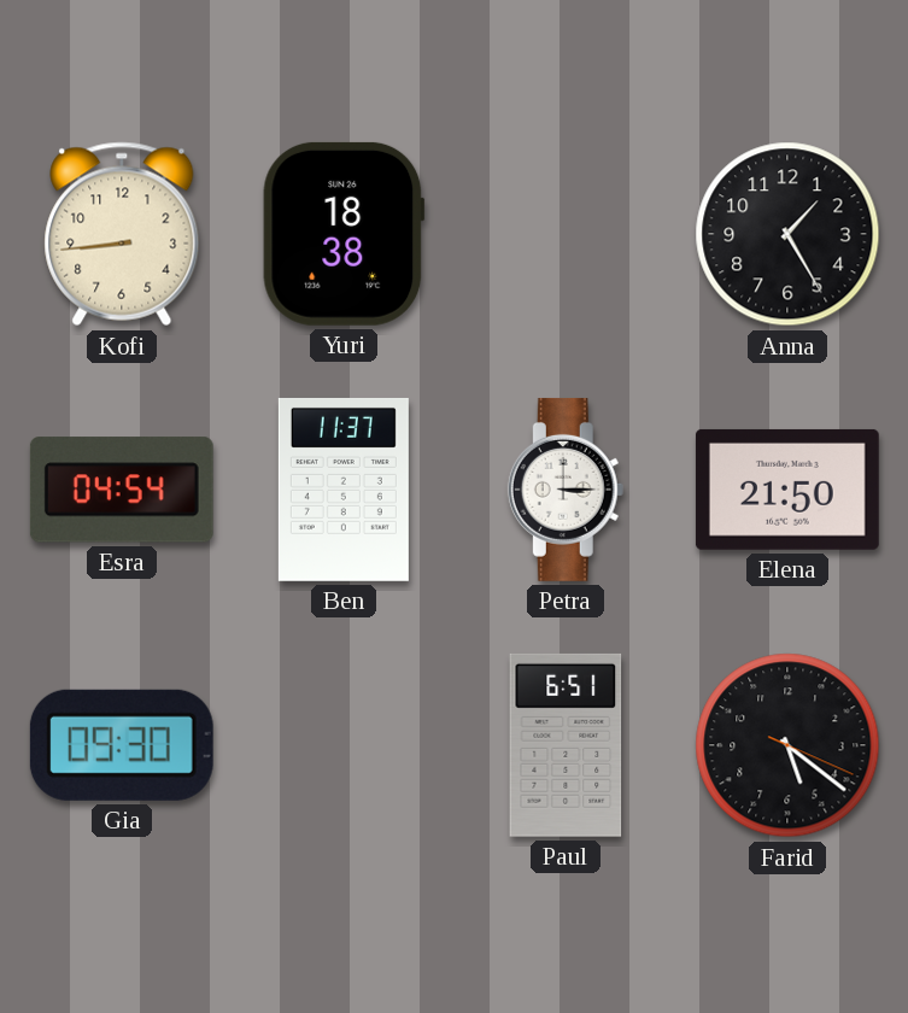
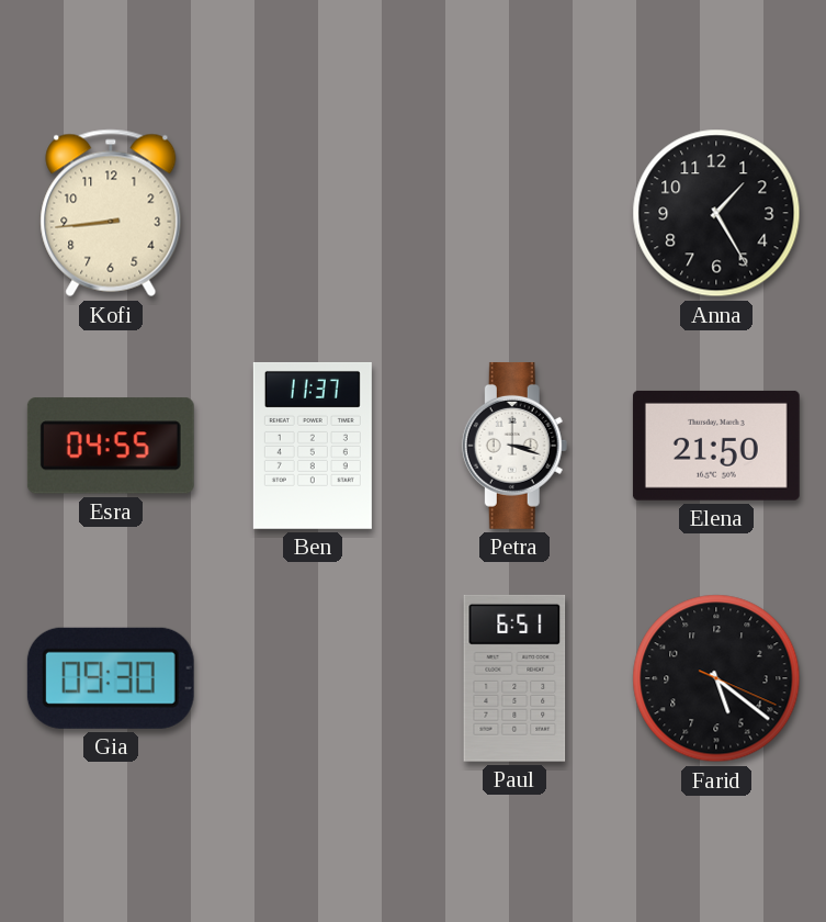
Yuri: 18:38 -> none (344, 234)
Esra: 04:54 -> 04:55 (111, 446)
Petra: 3:15 -> 3:18 (514, 446)
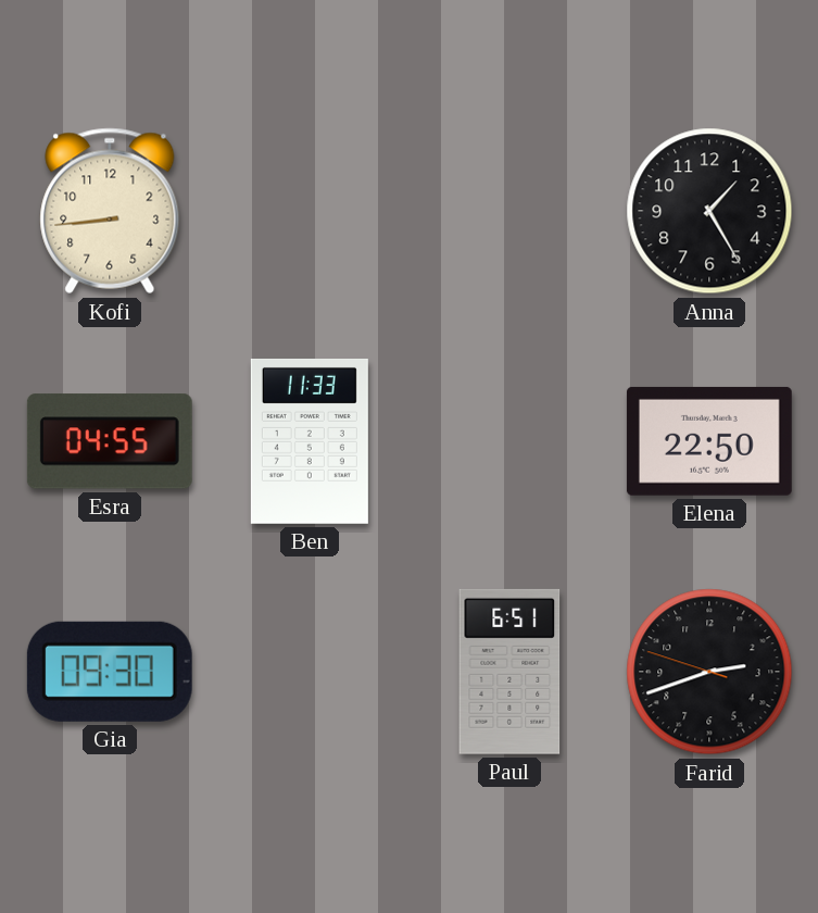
Ben: 11:37 -> 11:33 (310, 441)
Petra: 3:18 -> none (514, 446)
Elena: 21:50 -> 22:50 (709, 441)
Farid: 5:21 -> 2:41 (709, 672)
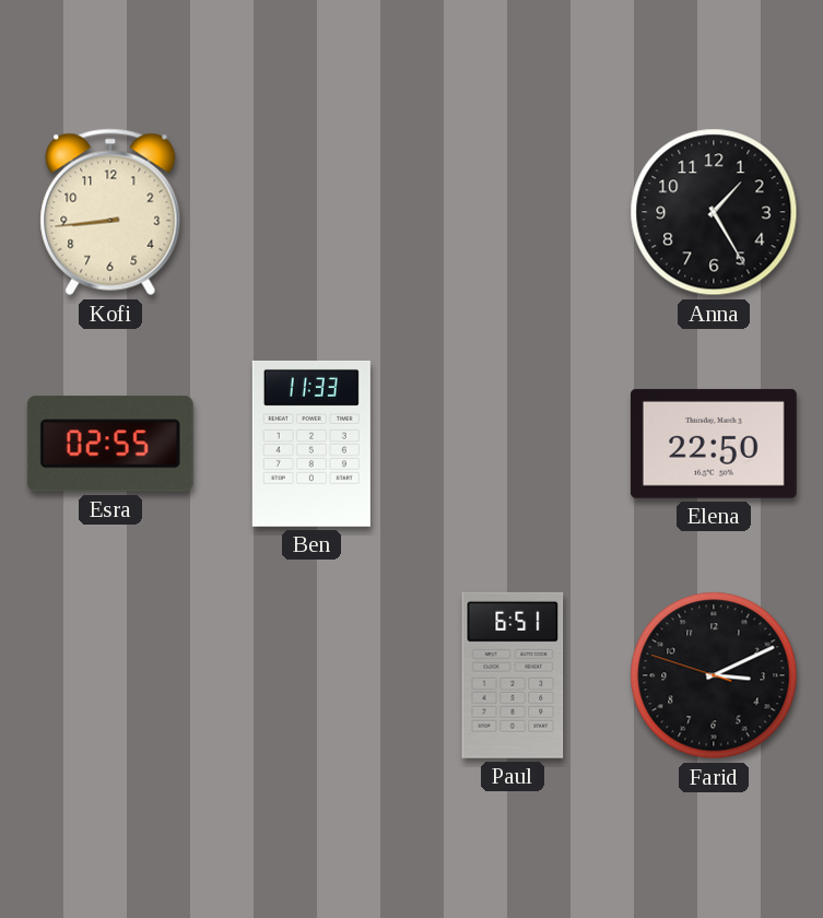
Esra: 04:55 -> 02:55 (110, 444)
Gia: 09:30 -> none (110, 672)
Farid: 2:41 -> 3:10 (714, 675)
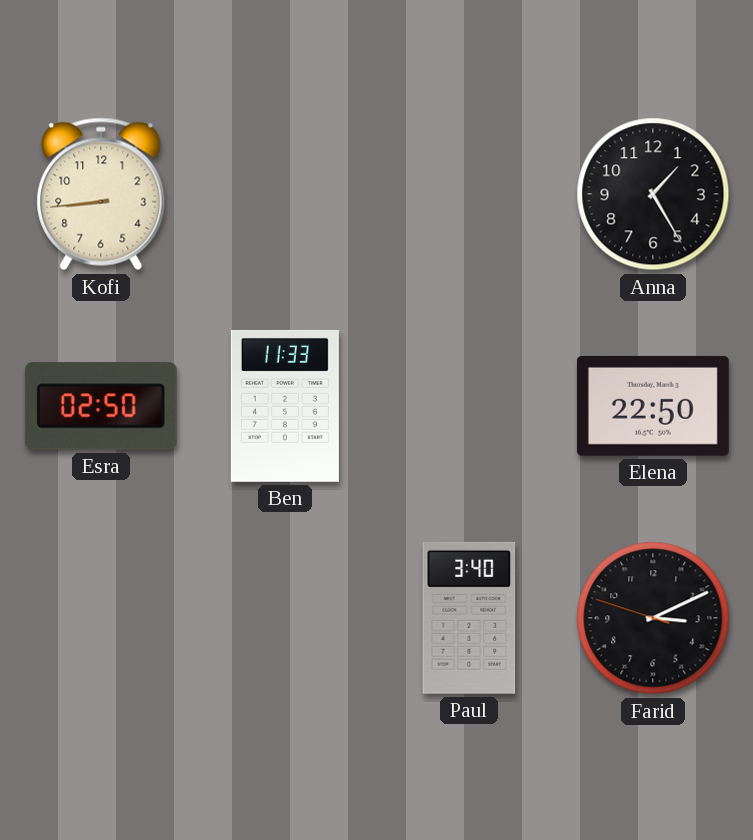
Esra: 02:55 -> 02:50 (101, 406)
Paul: 6:51 -> 3:40 (469, 618)
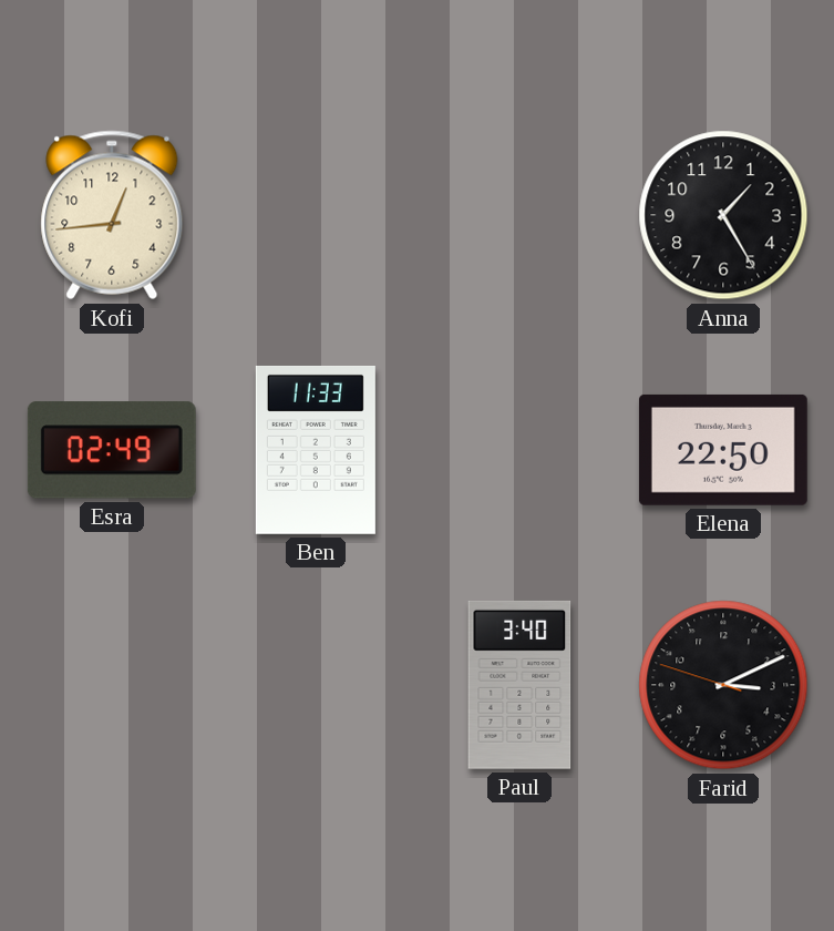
Kofi: 8:44 -> 12:44 (112, 215)
Esra: 02:50 -> 02:49 (112, 450)
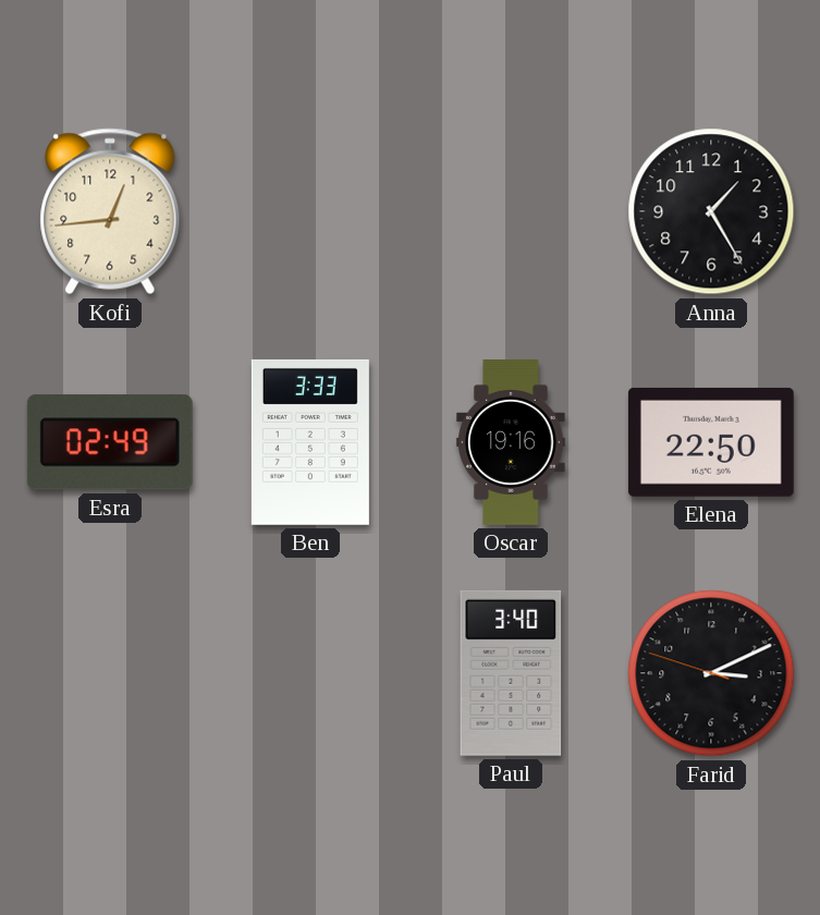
Ben: 11:33 -> 3:33 (310, 442)
Oscar: none -> 19:16 (511, 443)
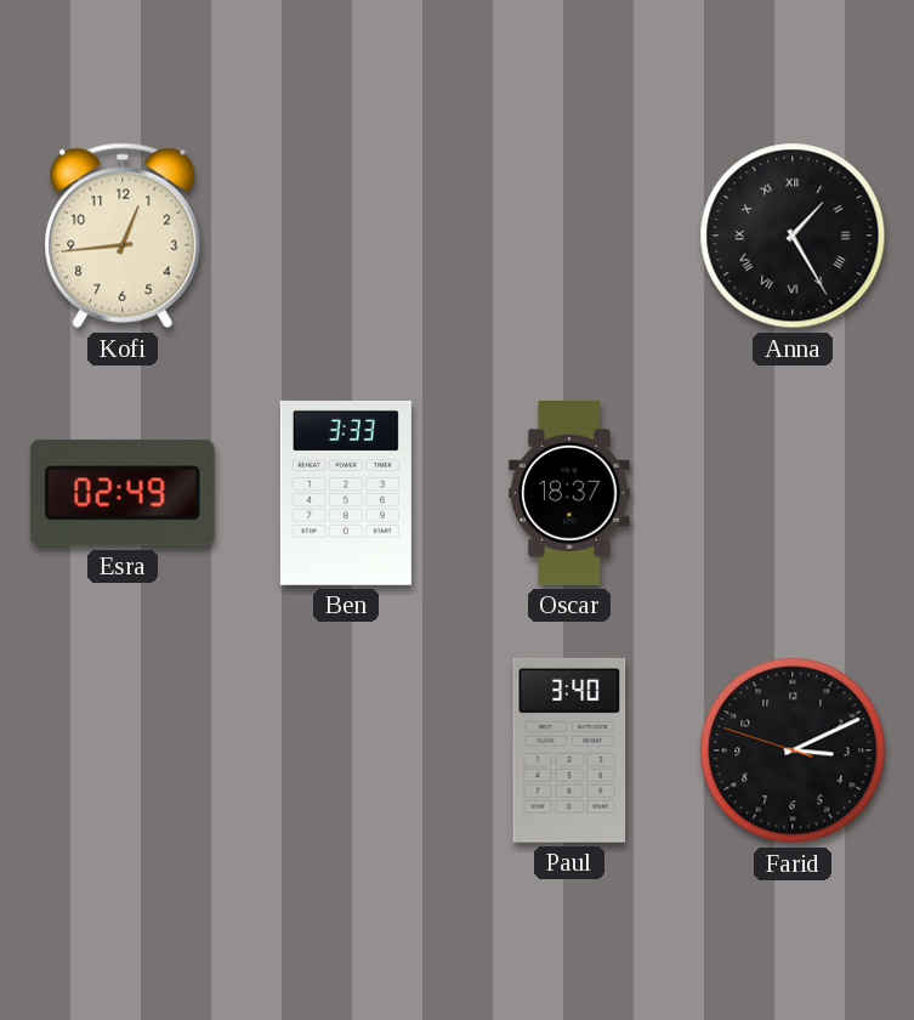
Anna numerals: Arabic -> Roman (793, 236)
Oscar: 19:16 -> 18:37 (569, 494)
Elena: 22:50 -> none (711, 442)
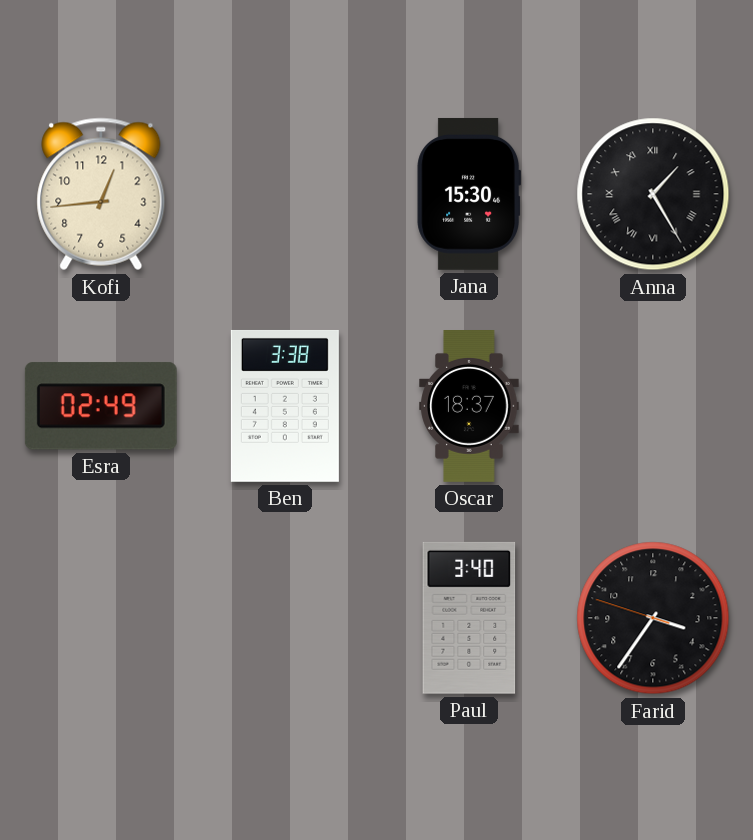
Jana: none -> 15:30 (469, 194)
Ben: 3:33 -> 3:38 (285, 406)
Farid: 3:10 -> 3:35 (653, 618)
